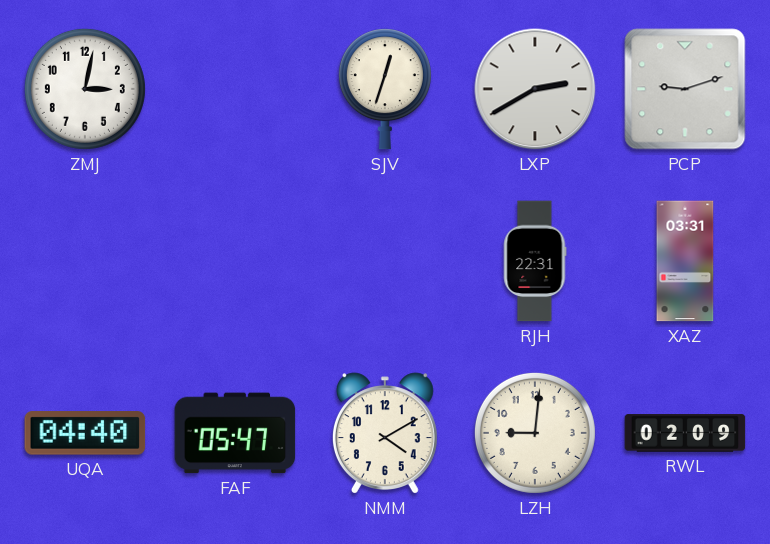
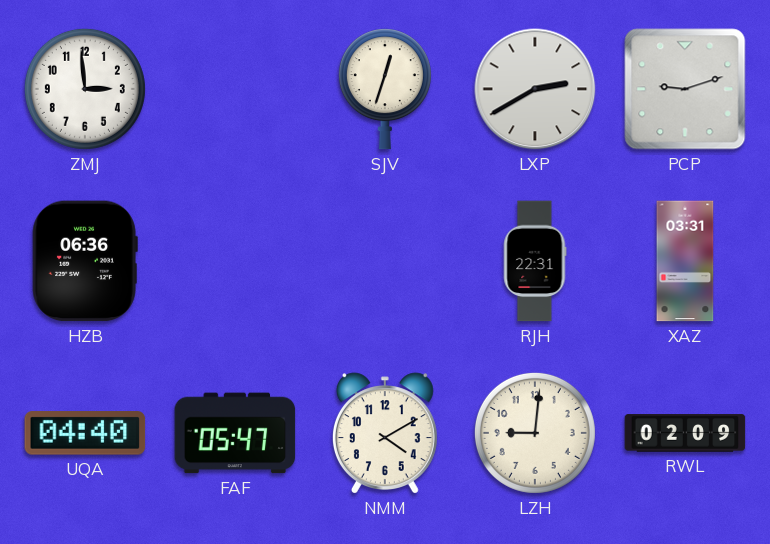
ZMJ: 3:02 -> 2:59 (85, 89)
HZB: none -> 06:36 (85, 261)
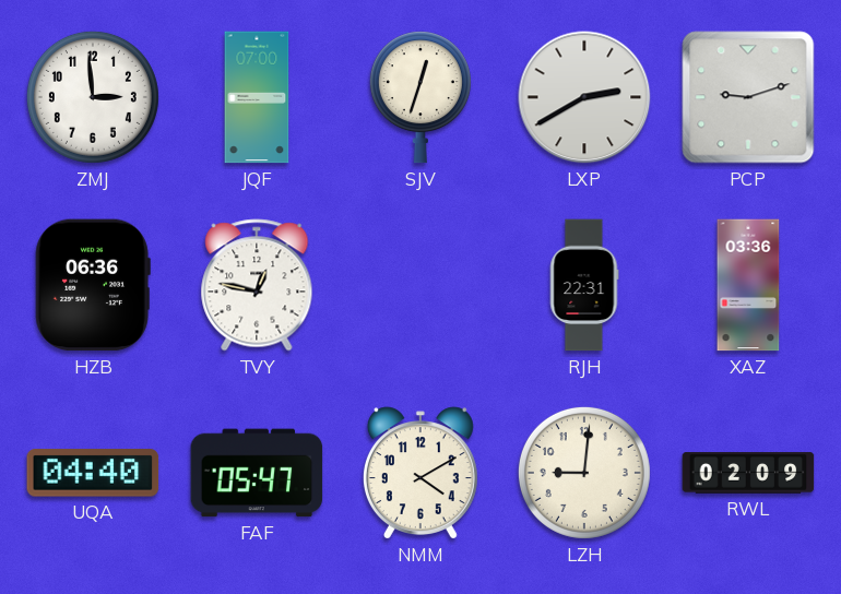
JQF: none -> 07:00 (257, 97)
TVY: none -> 12:47 (257, 285)
XAZ: 03:31 -> 03:36 (748, 285)
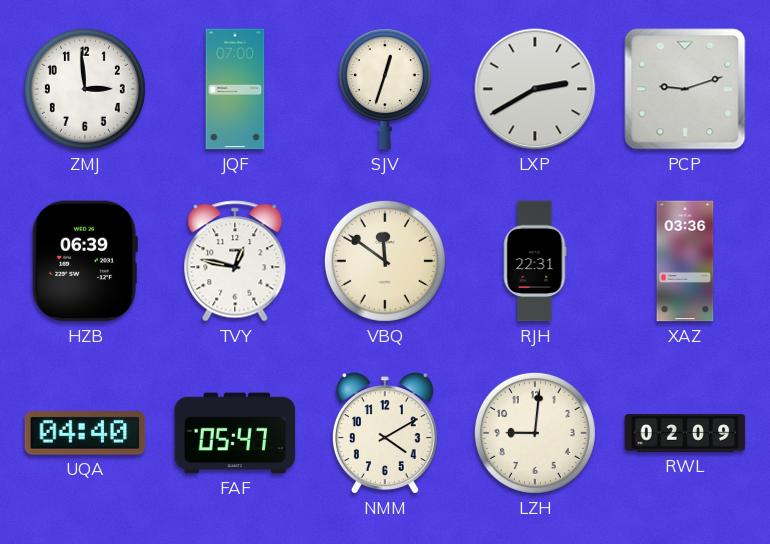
HZB: 06:36 -> 06:39 (85, 261)
VBQ: none -> 11:51 (385, 261)
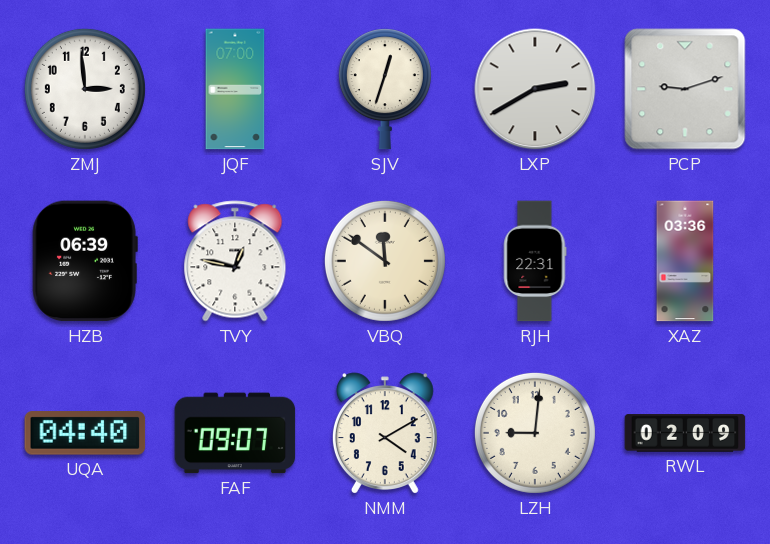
FAF: 05:47 -> 09:07 (235, 433)
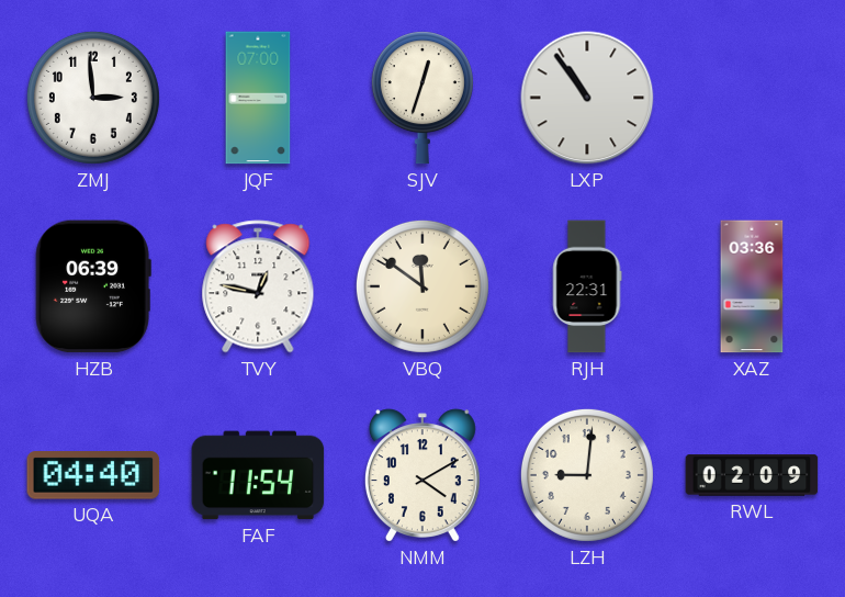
LXP: 2:40 -> 10:54 (587, 98)
PCP: 9:12 -> none (685, 89)
FAF: 09:07 -> 11:54 (258, 475)
